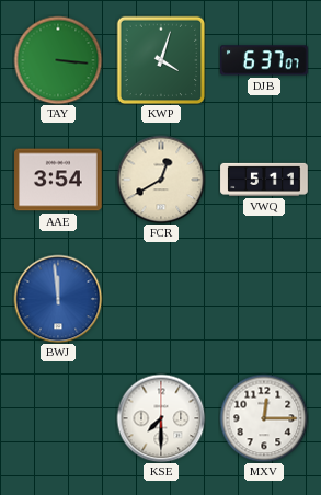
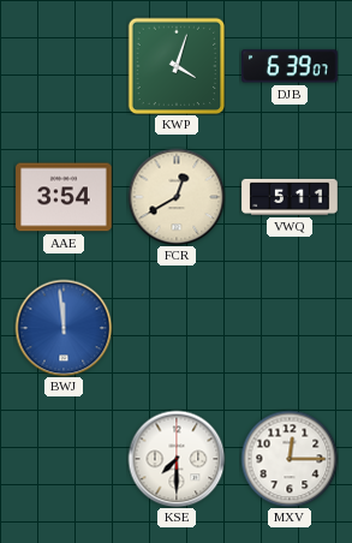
TAY: 3:16 -> none (58, 60)
DJB: 6:37 -> 6:39 (291, 66)
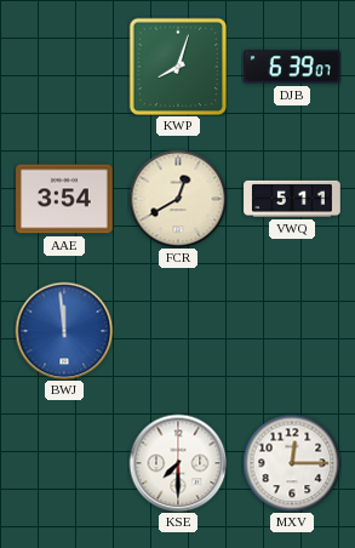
KWP: 4:03 -> 8:03 (178, 67)
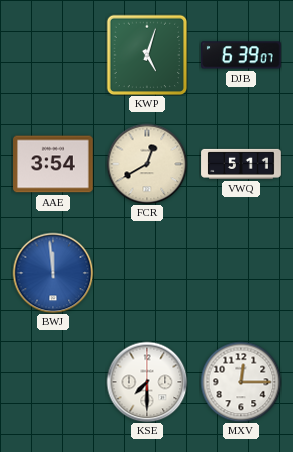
KWP: 8:03 -> 5:03 (147, 55)
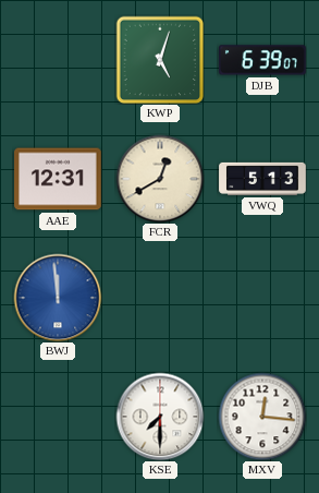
AAE: 3:54 -> 12:31 (58, 179)
VWQ: 5:11 -> 5:13 (262, 179)
MXV: 12:15 -> 12:16 (262, 417)
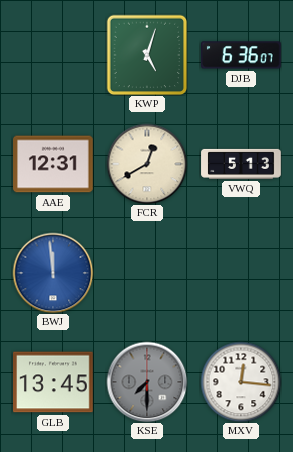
DJB: 6:39 -> 6:36 (242, 55)
GLB: none -> 13:45 (54, 382)
KSE dial: white -> grey (147, 382)
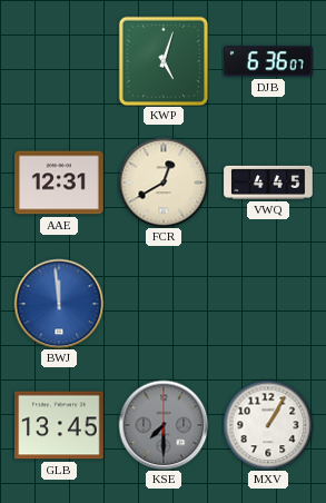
VWQ: 5:13 -> 4:45 (268, 183)
MXV: 12:16 -> 1:05 (268, 425)
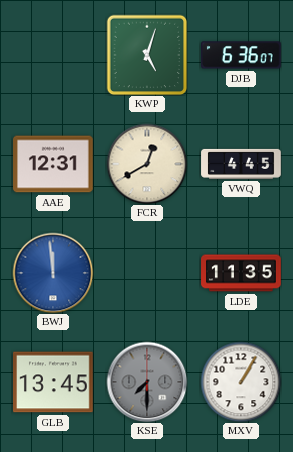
LDE: none -> 11:35 (241, 273)
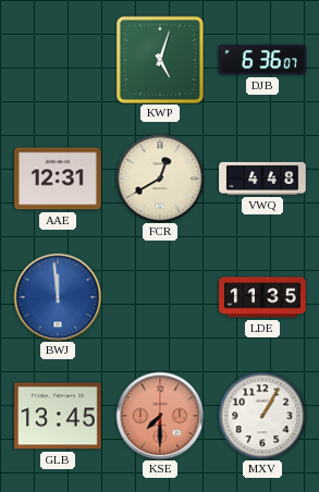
VWQ: 4:45 -> 4:48 (262, 179)
KSE dial: grey -> salmon (160, 416)
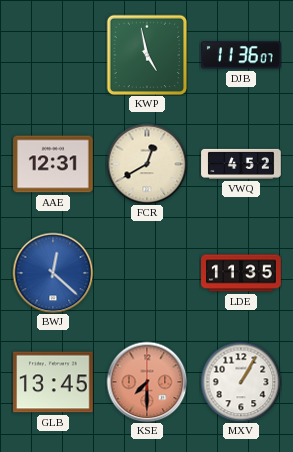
KWP: 5:03 -> 4:58 (147, 55)
DJB: 6:36 -> 11:36 (242, 55)
VWQ: 4:48 -> 4:52 (241, 164)
BWJ: 11:59 -> 12:22 (53, 273)
